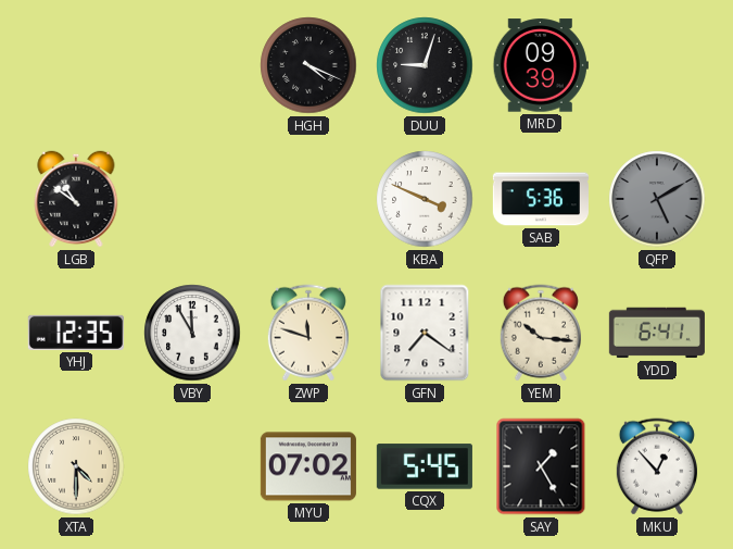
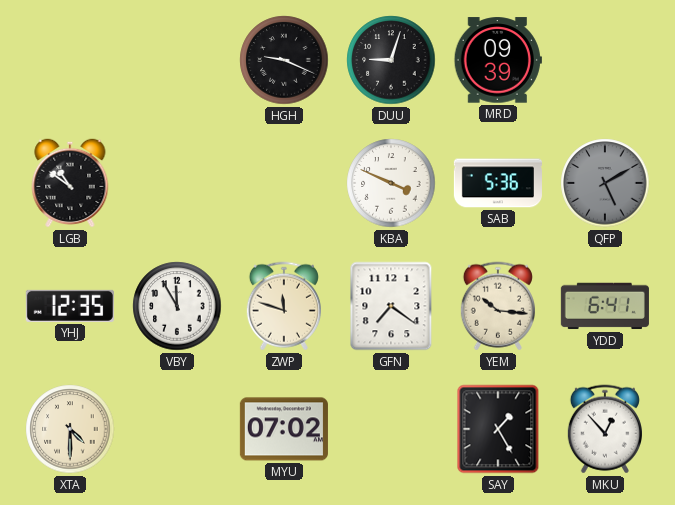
HGH: 4:19 -> 9:19 (284, 60)
CQX: 5:45 -> none (425, 466)
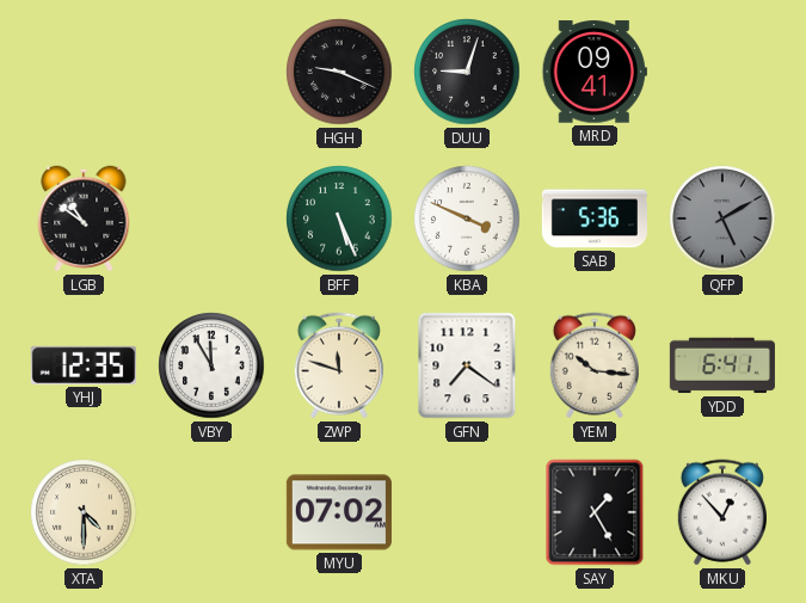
MRD: 09:39 -> 09:41 (595, 72)
BFF: none -> 5:26 (339, 219)
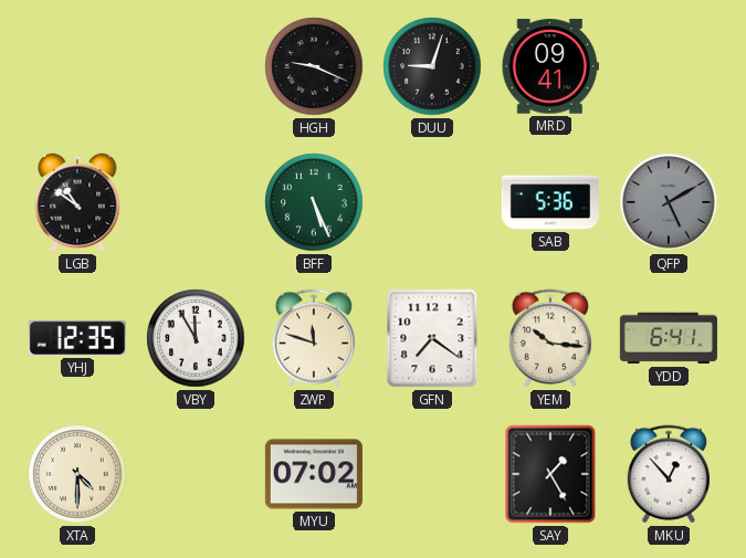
KBA: 3:49 -> none (467, 219)
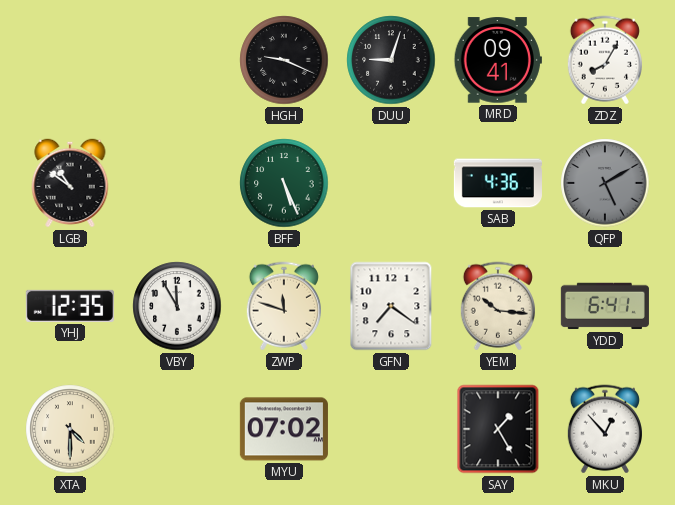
ZDZ: none -> 8:05 (605, 60)
SAB: 5:36 -> 4:36 (498, 183)
